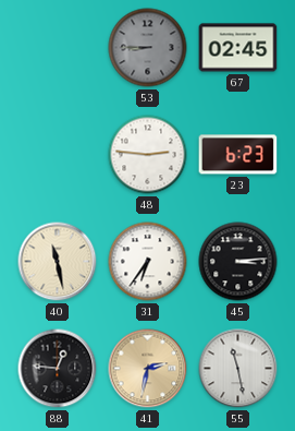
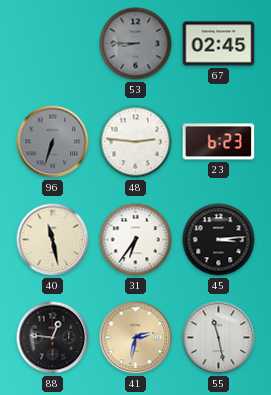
96: none -> 6:33 (53, 142)
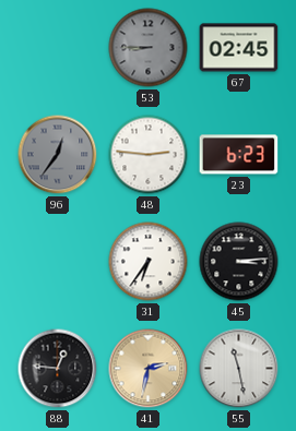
96: 6:33 -> 12:36 (58, 155)
40: 11:28 -> none (53, 240)
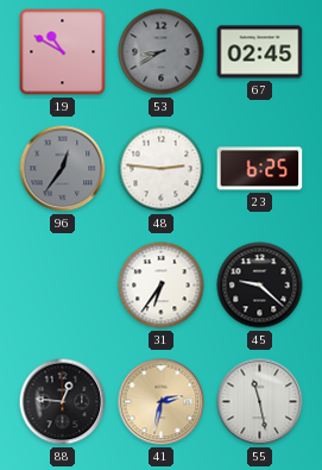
19: none -> 10:50 (63, 52)
53: 8:45 -> 8:40 (162, 52)
23: 6:23 -> 6:25 (260, 169)
45: 3:14 -> 9:22 (260, 286)
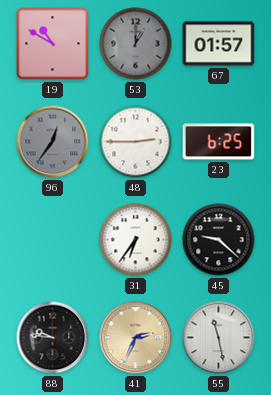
53: 8:40 -> 1:00 (136, 44)
67: 02:45 -> 01:57 (219, 44)
48: 2:46 -> 2:45 (136, 142)
88: 12:46 -> 9:46 (53, 338)
41: 2:32 -> 2:34 (136, 338)
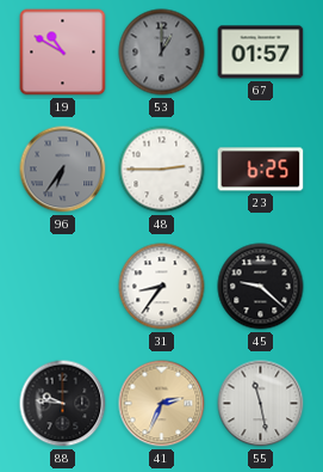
96: 12:36 -> 6:36 (63, 170)
31: 6:36 -> 8:36 (162, 287)
